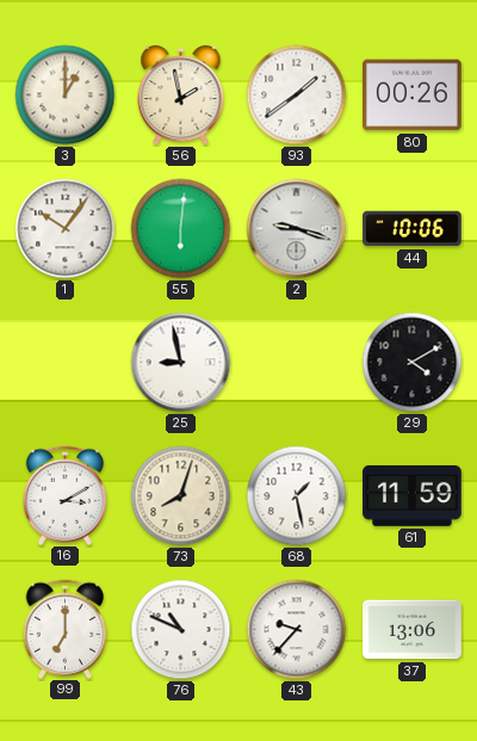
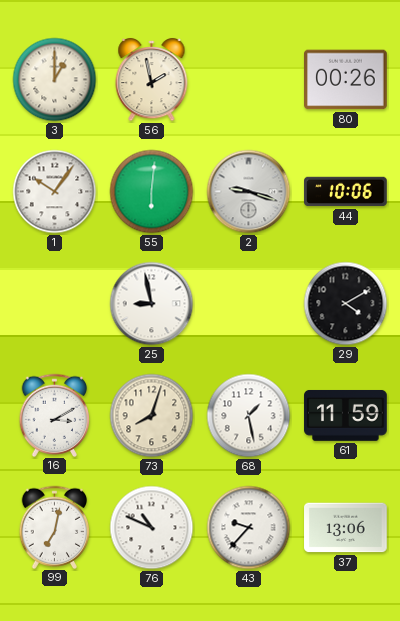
93: 1:39 -> none (297, 95)
99: 7:00 -> 7:02 (55, 527)
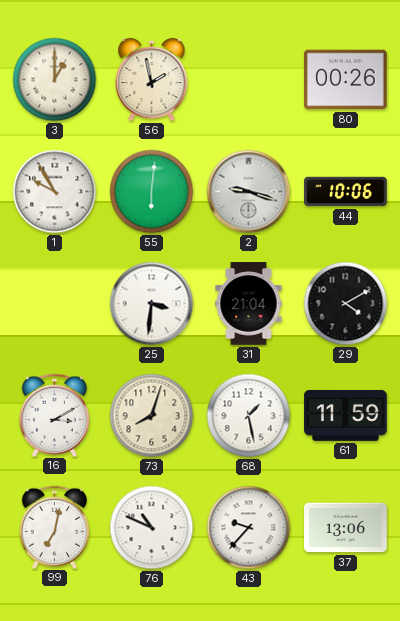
1: 10:06 -> 9:55 (55, 192)
25: 8:58 -> 3:31 (152, 304)
31: none -> 21:04 (249, 304)
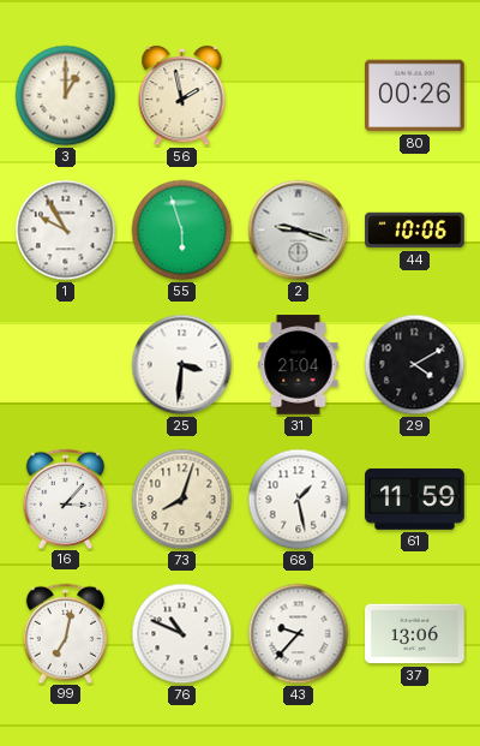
55: 6:01 -> 5:57 (182, 231)
16: 3:10 -> 3:07 (66, 499)
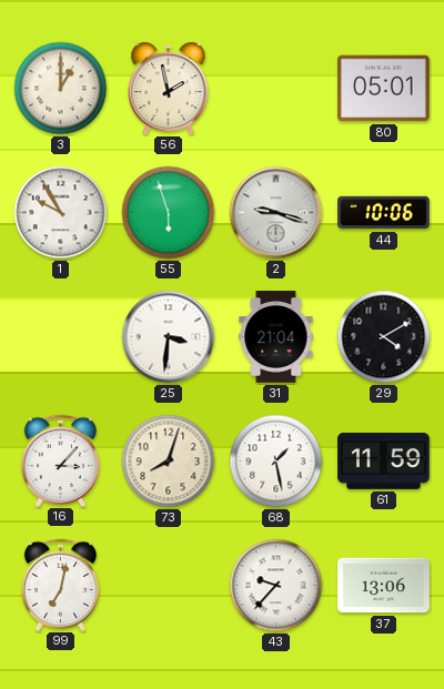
80: 00:26 -> 05:01 (384, 89)
76: 10:49 -> none (182, 634)
